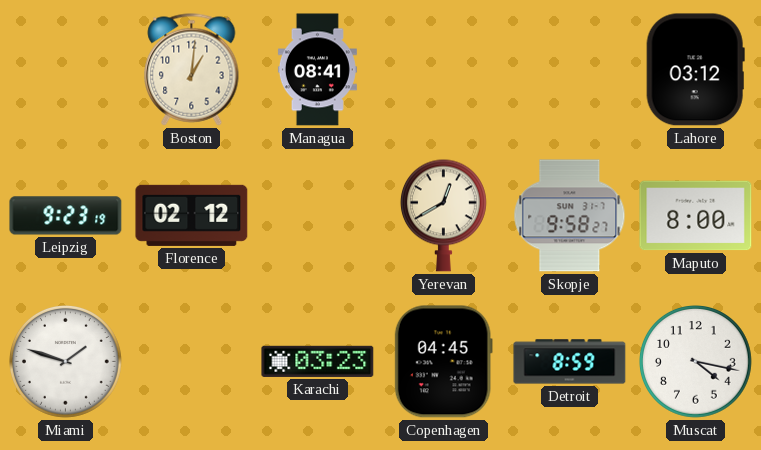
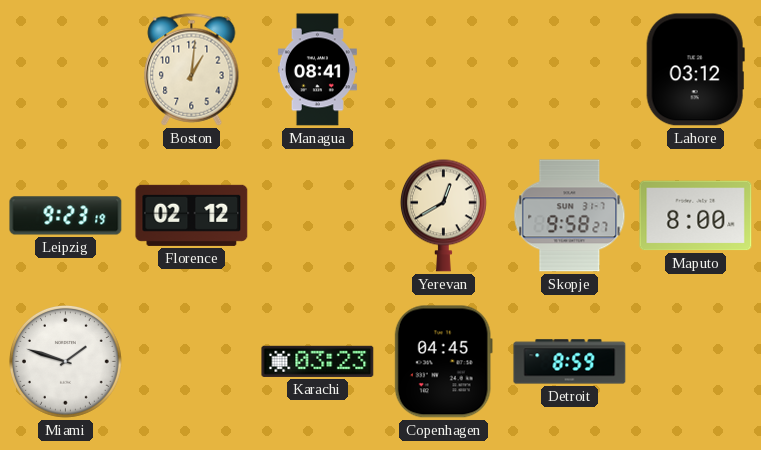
Muscat: 4:17 -> none (696, 362)
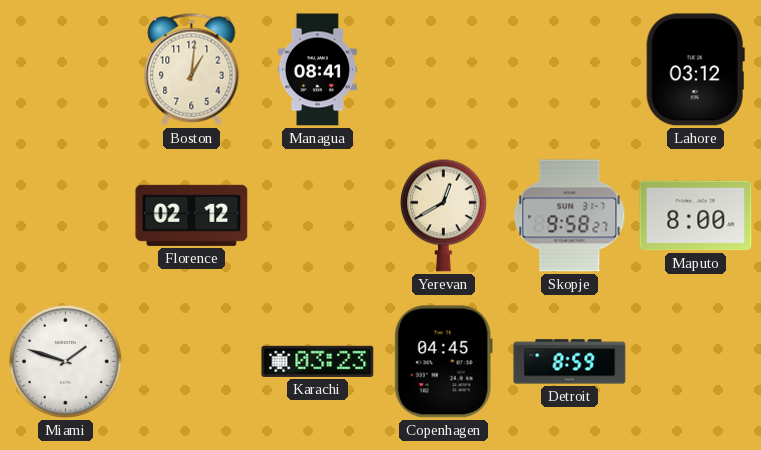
Leipzig: 9:23 -> none (66, 216)
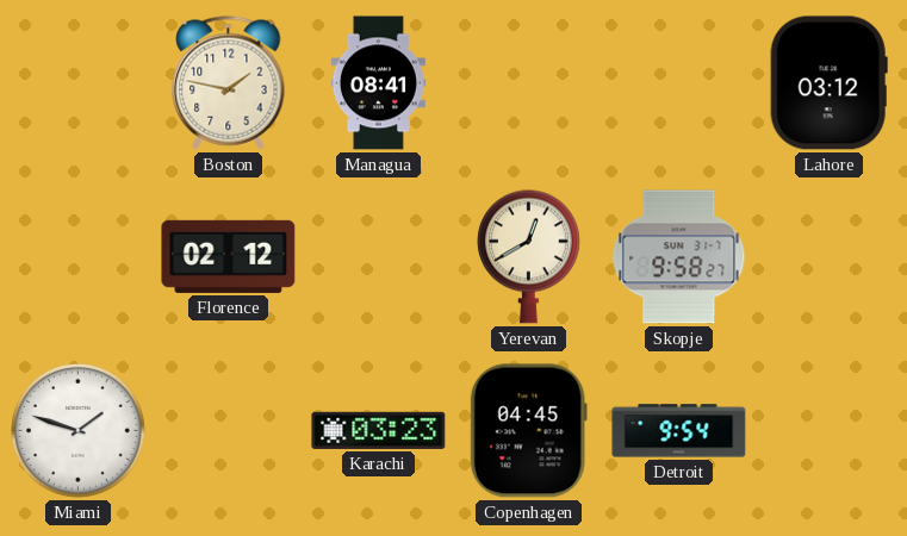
Boston: 1:01 -> 1:47 (229, 83)
Maputo: 8:00 -> none (696, 216)
Detroit: 8:59 -> 9:54 (679, 431)
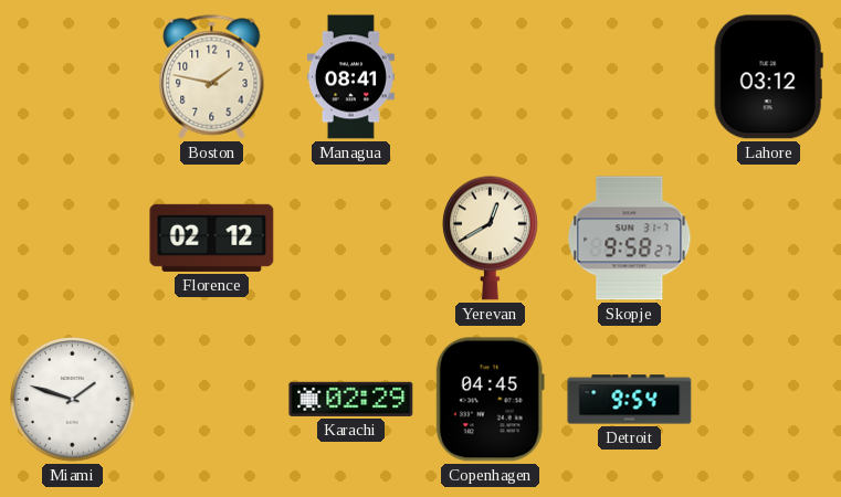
Karachi: 03:23 -> 02:29 (351, 399)
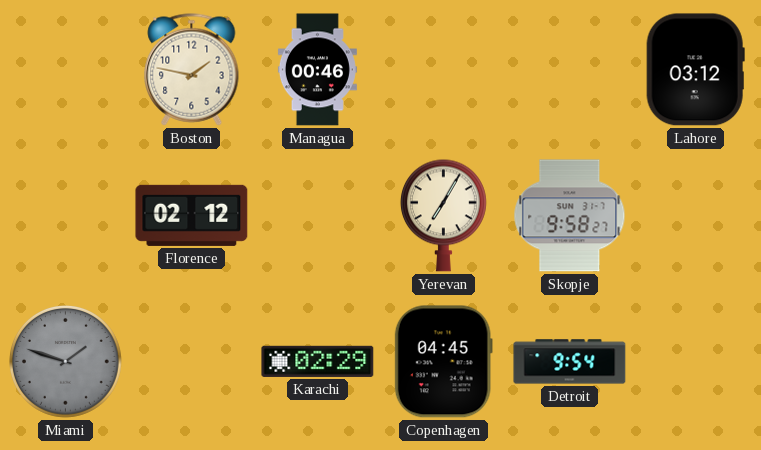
Managua: 08:41 -> 00:46 (317, 70)
Yerevan: 12:40 -> 7:05 (443, 215)
Miami dial: white -> grey (66, 362)
